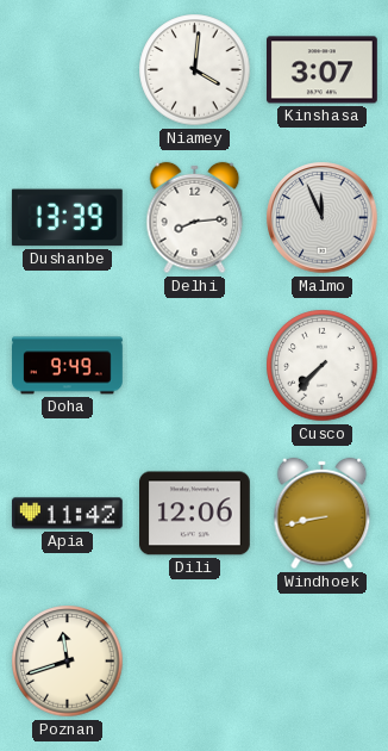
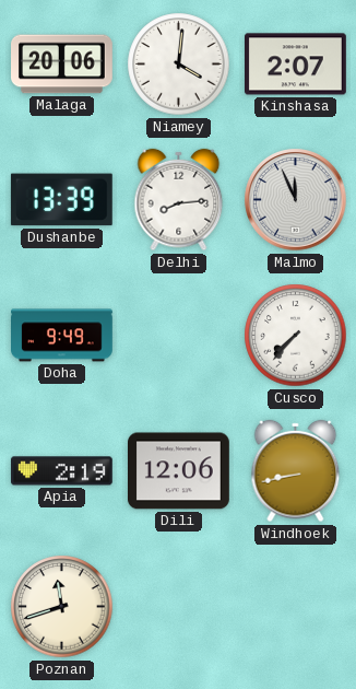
Malaga: none -> 20:06 (62, 65)
Kinshasa: 3:07 -> 2:07 (296, 65)
Apia: 11:42 -> 2:19 (62, 471)
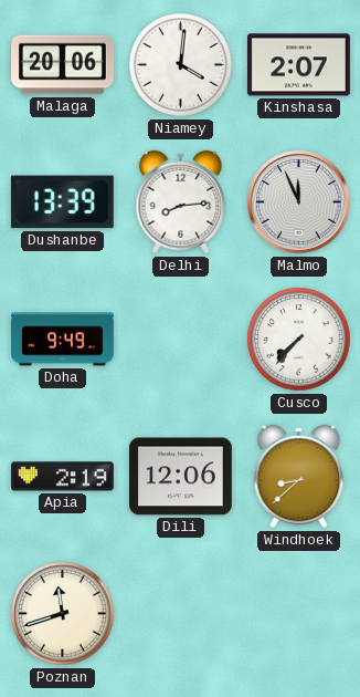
Windhoek: 8:43 -> 8:38 (299, 477)
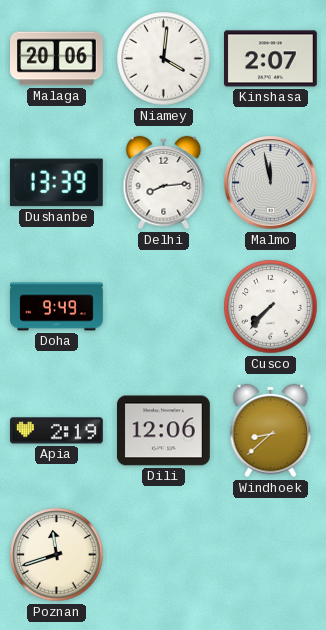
Malmo: 11:56 -> 11:58 (271, 183)
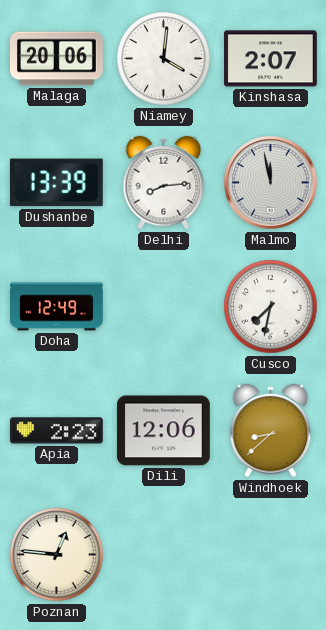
Doha: 9:49 -> 12:49 (57, 307)
Cusco: 7:37 -> 7:32 (271, 307)
Apia: 2:19 -> 2:23 (57, 431)
Poznan: 11:42 -> 12:46 (57, 555)
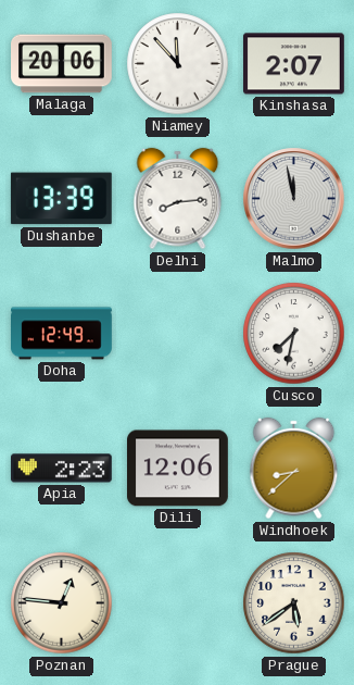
Niamey: 4:01 -> 11:53 (178, 64)
Prague: none -> 5:39 (294, 603)
